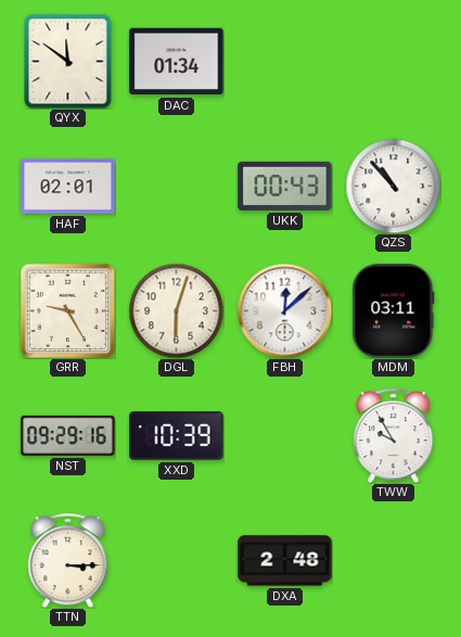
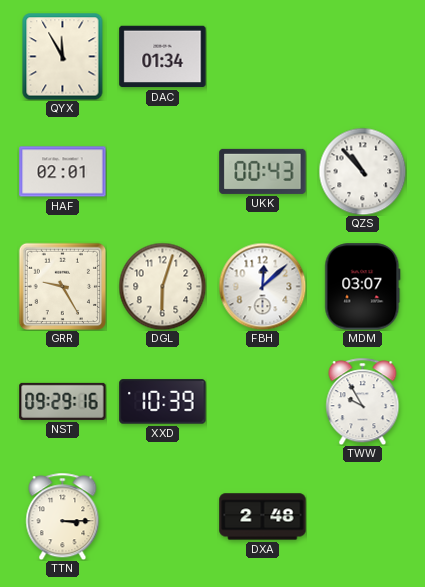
QYX: 11:51 -> 11:55 (63, 56)
MDM: 03:11 -> 03:07 (363, 287)
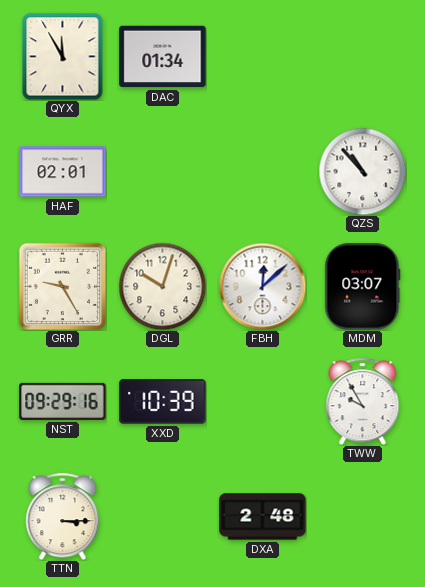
UKK: 00:43 -> none (263, 171)
DGL: 6:03 -> 10:03 (162, 286)
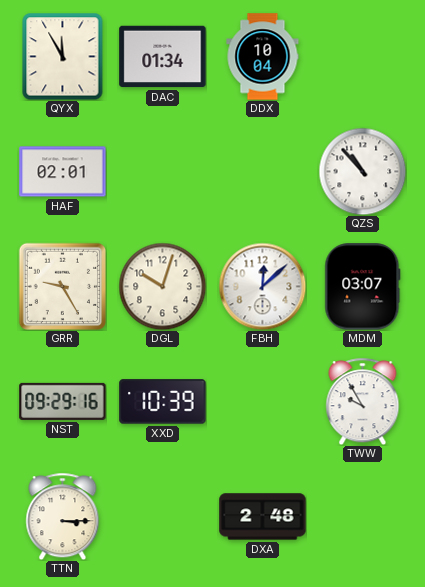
DDX: none -> 10:04 (263, 57)
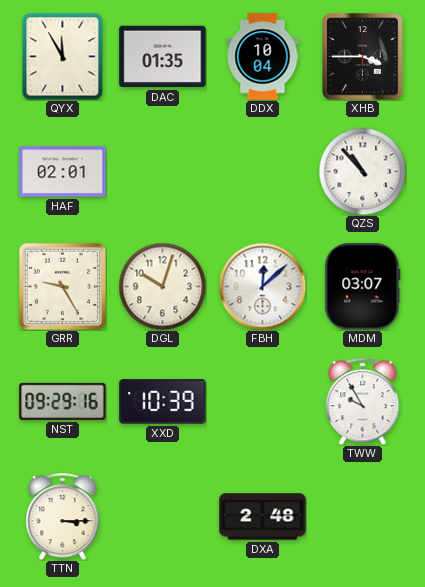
DAC: 01:34 -> 01:35 (163, 57)
XHB: none -> 3:45 (363, 57)
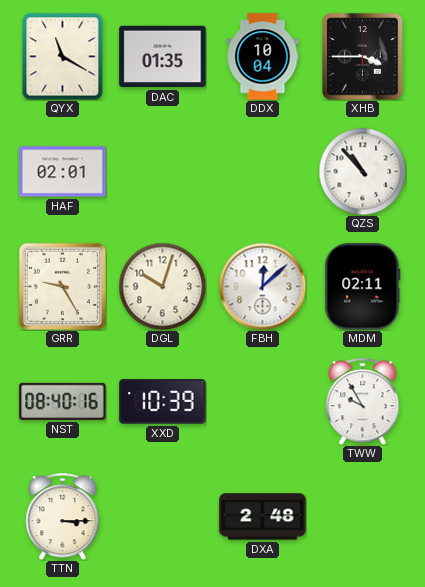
QYX: 11:55 -> 11:20 (63, 56)
MDM: 03:07 -> 02:11 (363, 287)
NST: 09:29 -> 08:40 (63, 401)
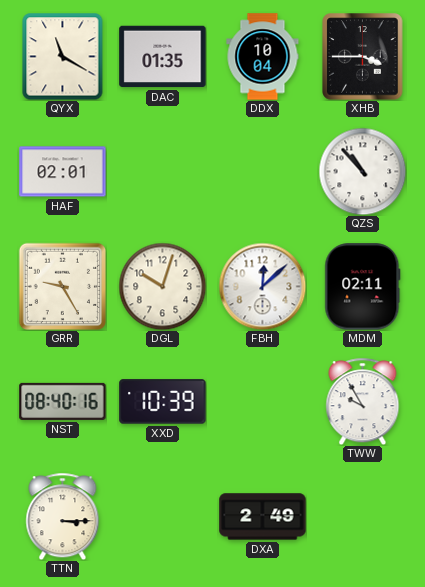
DXA: 2:48 -> 2:49 (263, 517)
